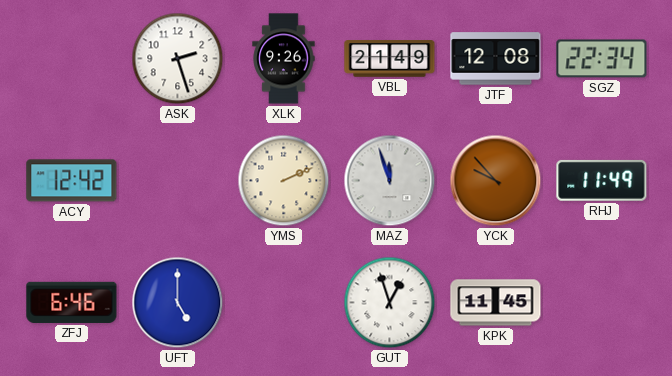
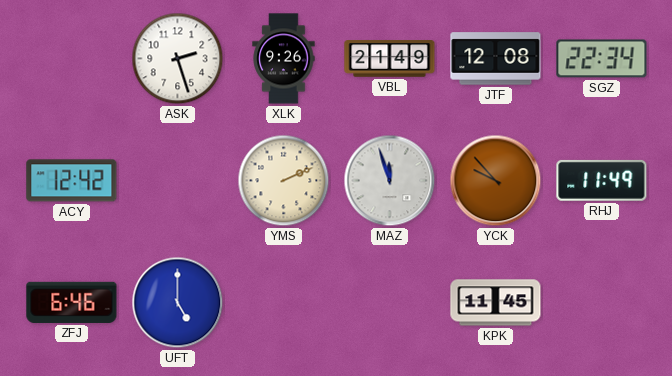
GUT: 12:57 -> none (390, 303)
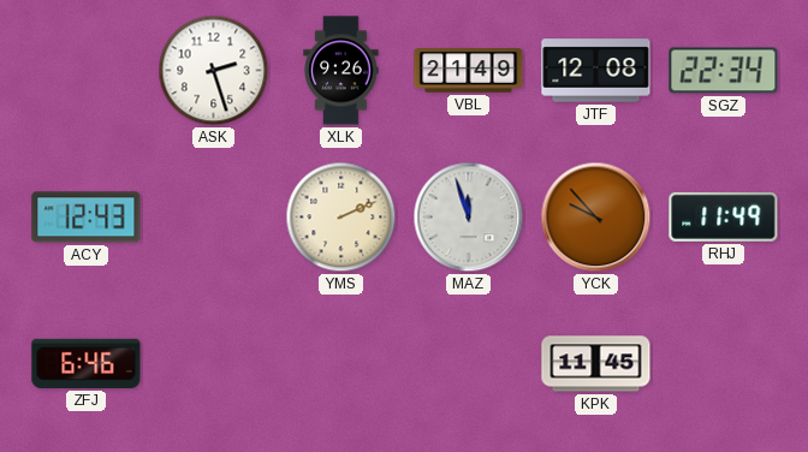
ACY: 12:42 -> 12:43 (87, 218)
UFT: 5:00 -> none (178, 303)
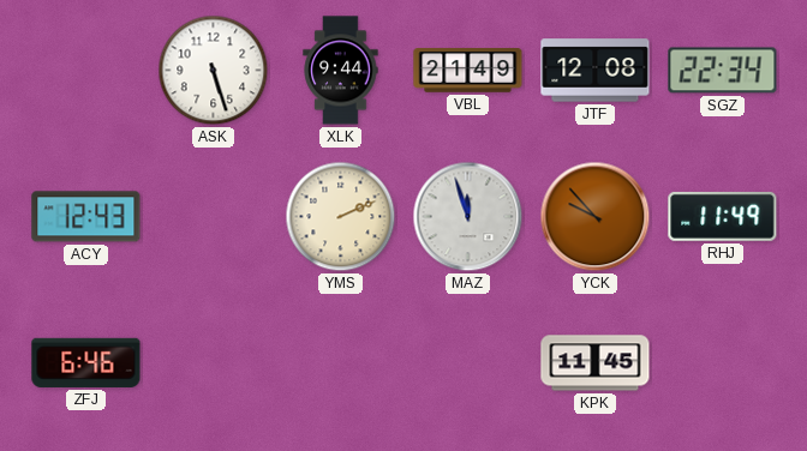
ASK: 2:27 -> 5:27 (214, 71)
XLK: 9:26 -> 9:44 (341, 71)
